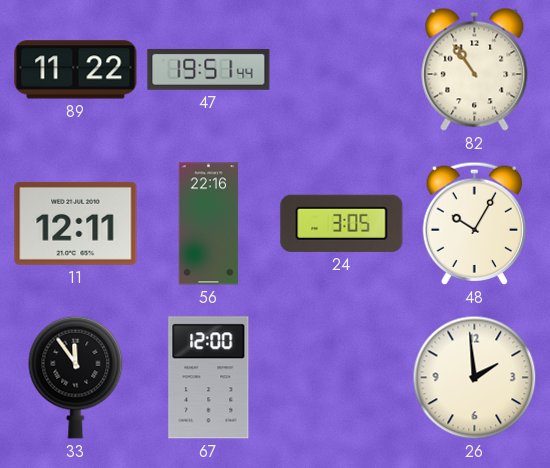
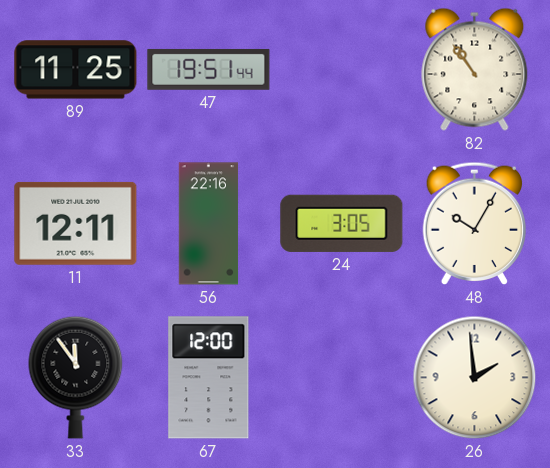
89: 11:22 -> 11:25 (76, 70)
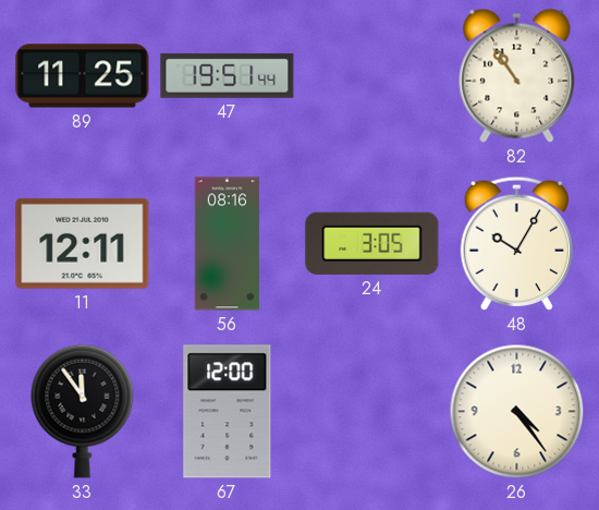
56: 22:16 -> 08:16 (228, 244)
26: 1:59 -> 4:24 (517, 412)
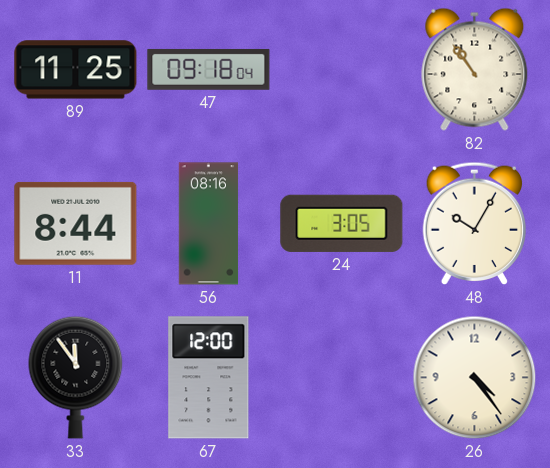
47: 19:51 -> 09:18 (209, 69)
11: 12:11 -> 8:44 (76, 223)
